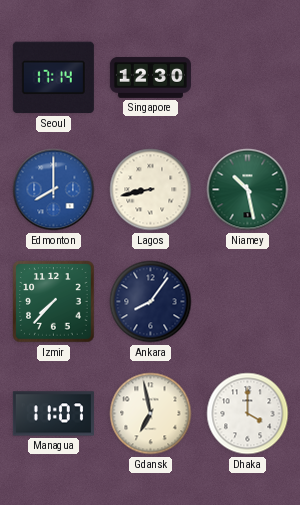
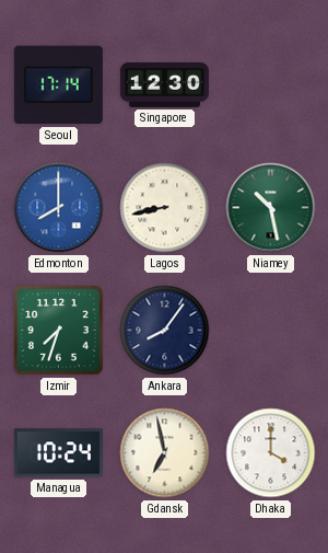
Izmir: 7:37 -> 7:33 (59, 331)
Managua: 11:07 -> 10:24 (58, 453)
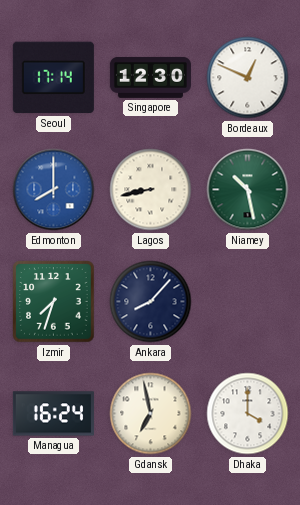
Bordeaux: none -> 12:49 (248, 78)
Ankara: 8:06 -> 8:07 (151, 302)
Managua: 10:24 -> 16:24 (53, 414)
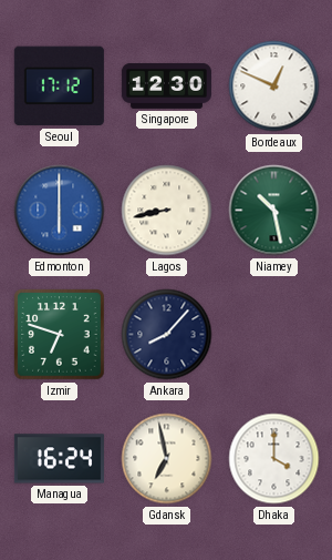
Seoul: 17:14 -> 17:12 (59, 86)
Edmonton: 8:00 -> 6:00 (60, 211)
Izmir: 7:33 -> 6:48 (60, 335)
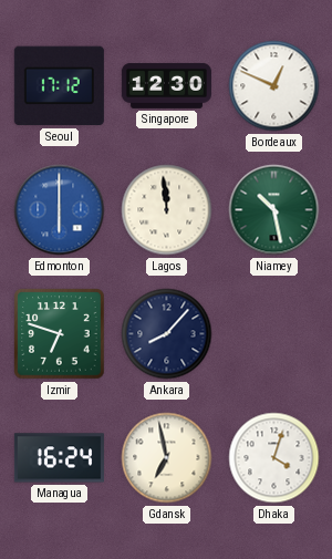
Lagos: 8:43 -> 11:59 (167, 210)
Dhaka: 4:00 -> 4:03 (274, 458)
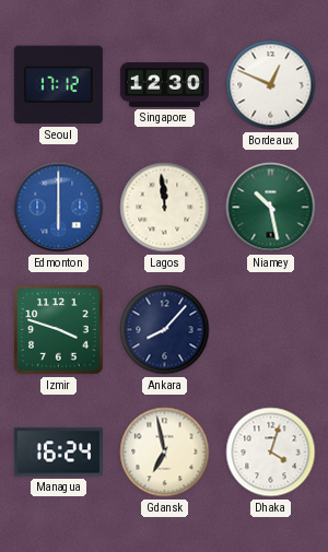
Izmir: 6:48 -> 3:48 (59, 330)
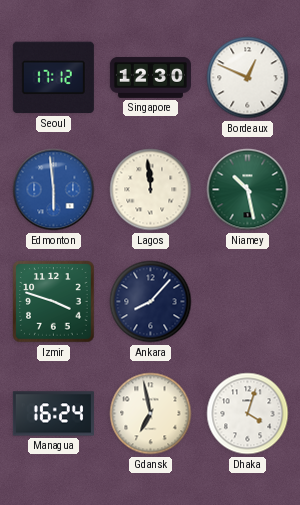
Edmonton: 6:00 -> 5:59 (54, 190)
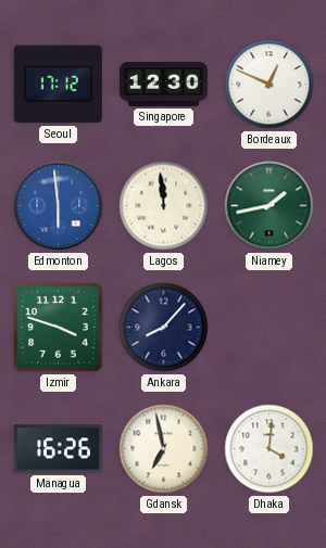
Niamey: 10:28 -> 1:43 (269, 206)
Managua: 16:24 -> 16:26 (58, 449)
Dhaka: 4:03 -> 4:01 (269, 449)
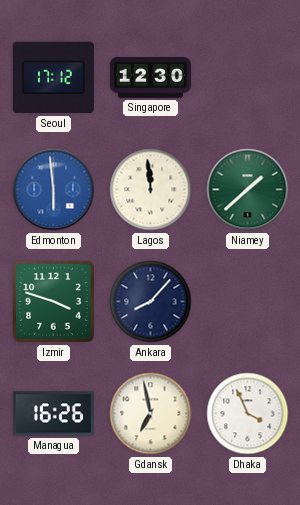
Bordeaux: 12:49 -> none (269, 85)
Niamey: 1:43 -> 1:38 (248, 190)
Dhaka: 4:01 -> 3:56 (248, 414)
